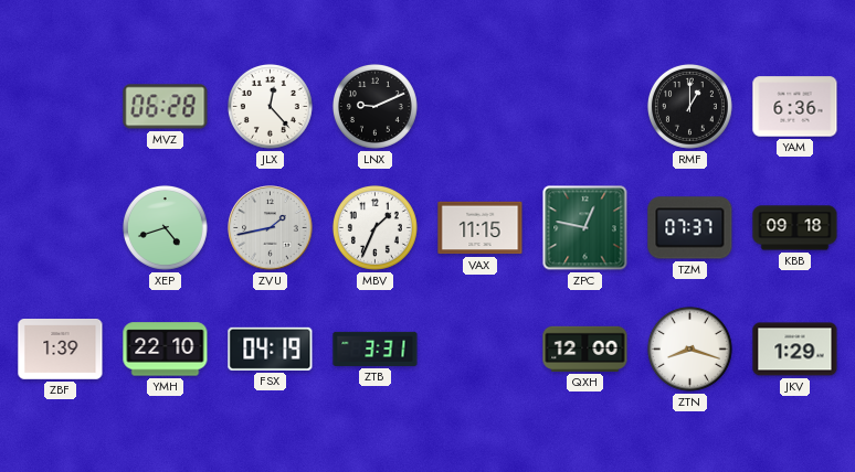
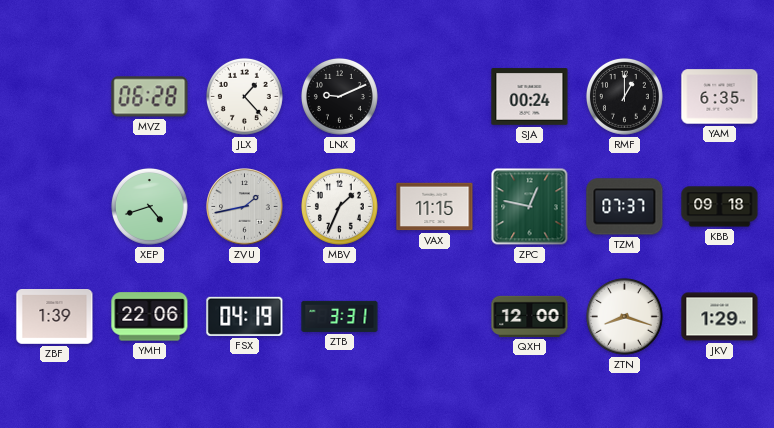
JLX: 12:23 -> 1:23 (244, 96)
SJA: none -> 00:24 (530, 97)
YAM: 6:36 -> 6:35 (720, 97)
YMH: 22:10 -> 22:06 (150, 317)
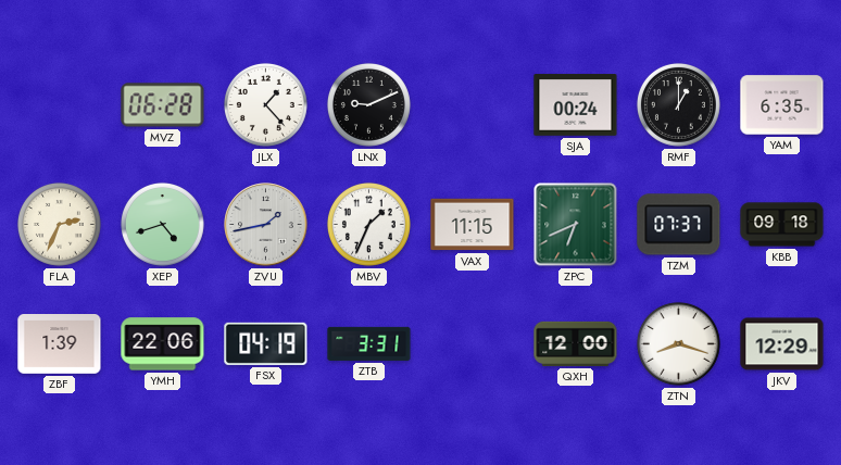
FLA: none -> 2:34 (59, 224)
ZPC: 12:47 -> 6:41 (576, 225)
JKV: 1:29 -> 12:29 (782, 344)
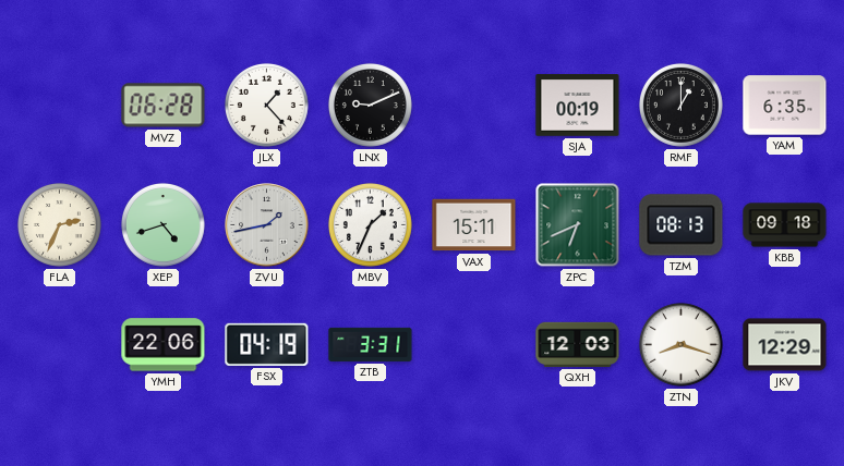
SJA: 00:24 -> 00:19 (578, 106)
VAX: 11:15 -> 15:11 (474, 225)
TZM: 07:37 -> 08:13 (682, 225)
ZBF: 1:39 -> none (60, 344)
QXH: 12:00 -> 12:03 (578, 344)
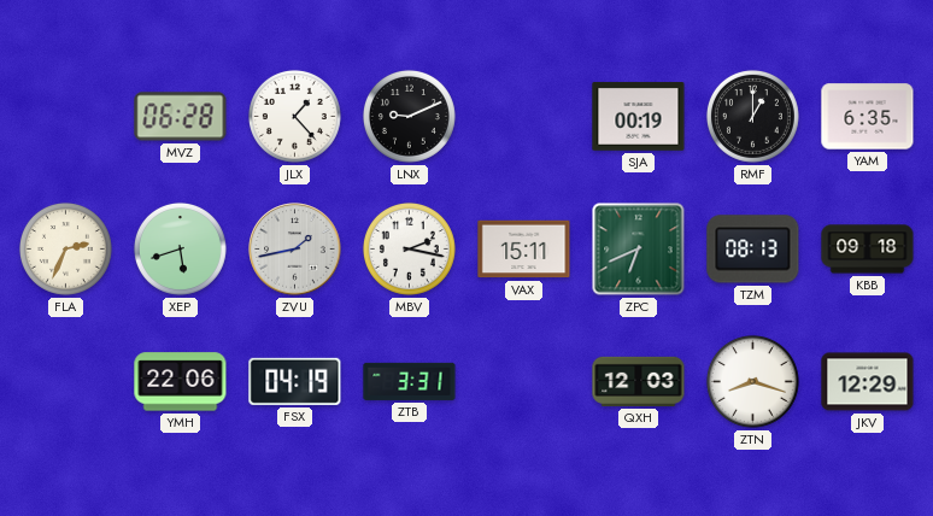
XEP: 4:42 -> 5:42 (180, 248)
MBV: 1:34 -> 2:17 (409, 248)
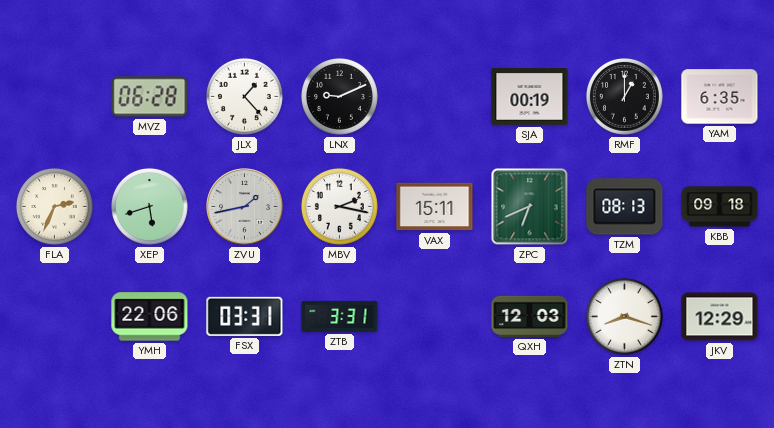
FSX: 04:19 -> 03:31 (245, 316)
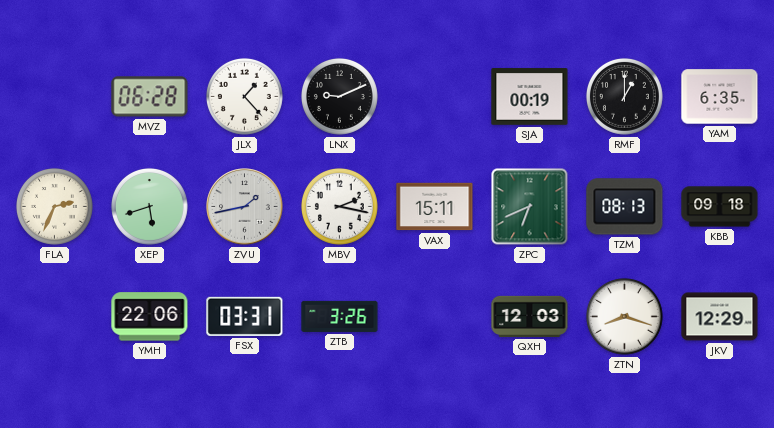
ZTB: 3:31 -> 3:26 (340, 316)
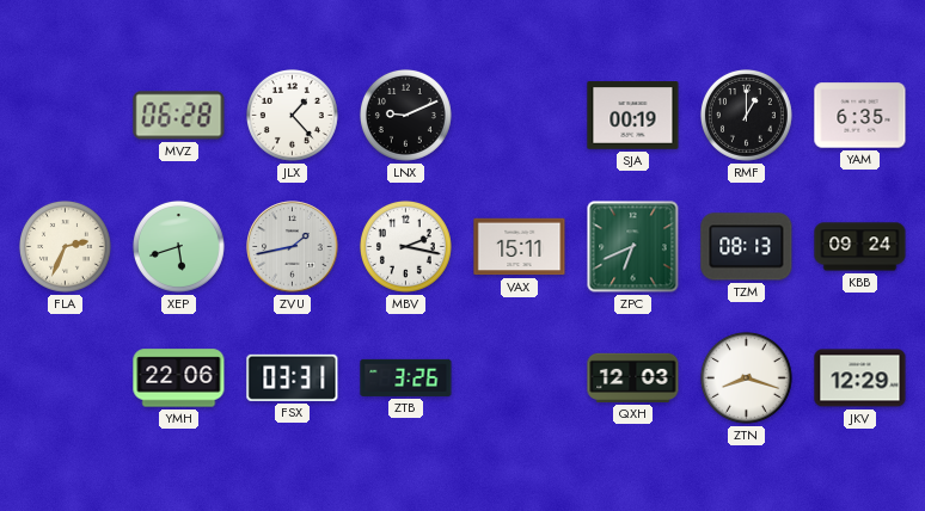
KBB: 09:18 -> 09:24 (860, 247)
